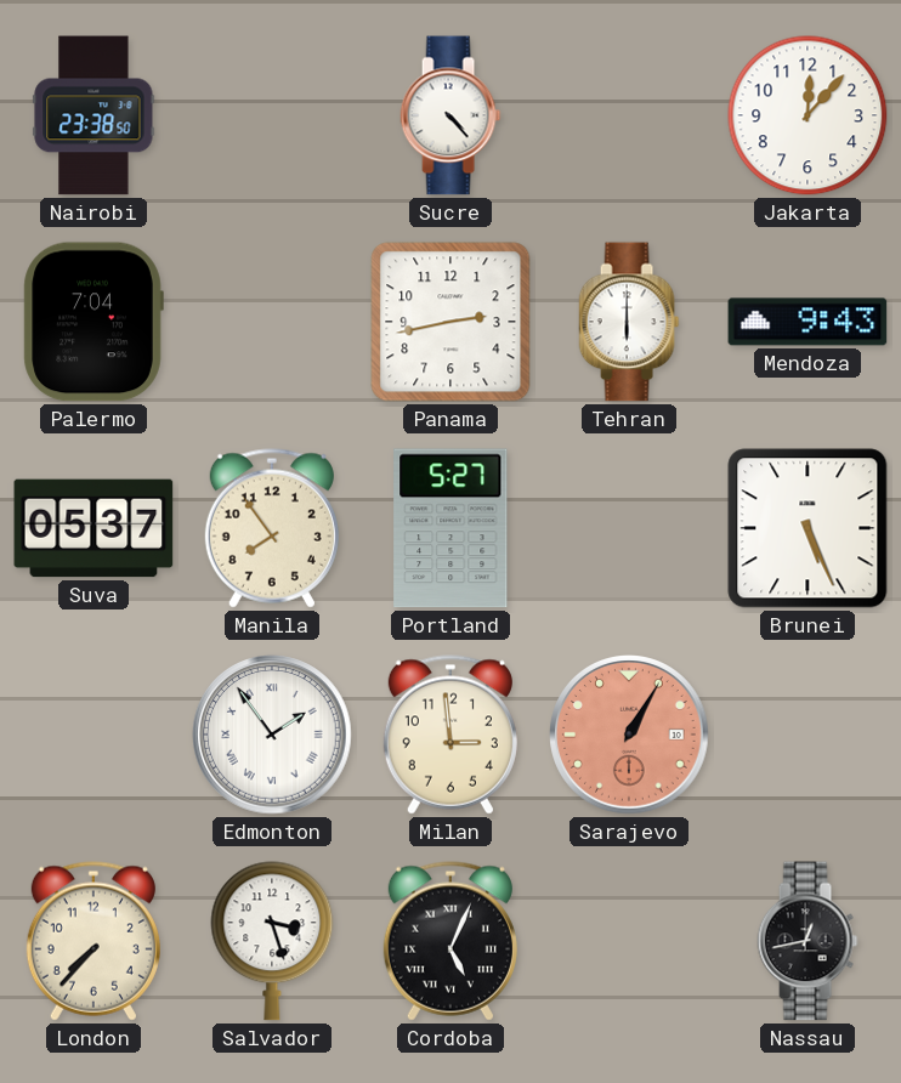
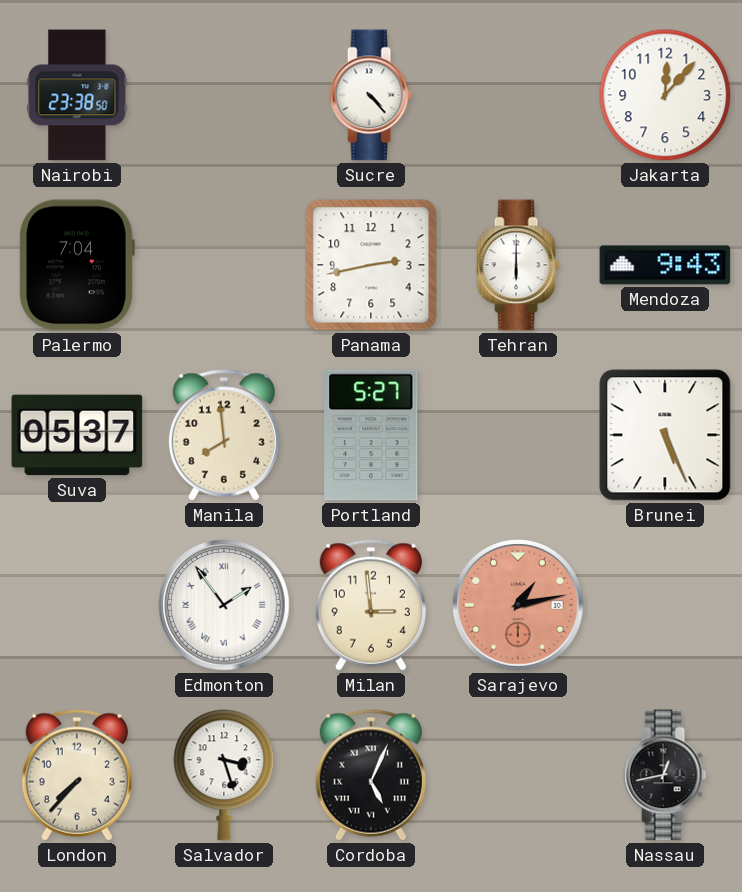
Manila: 7:54 -> 7:59 (224, 435)
Sarajevo: 1:05 -> 1:13 (518, 605)
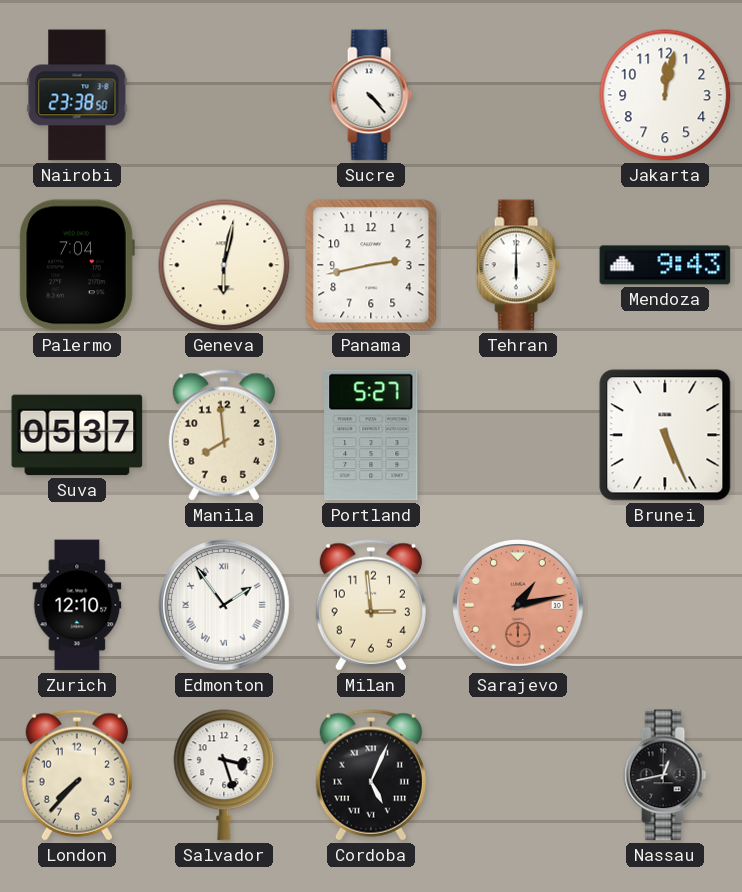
Jakarta: 12:07 -> 12:02 (665, 95)
Geneva: none -> 6:02 (224, 265)
Zurich: none -> 12:10 (77, 605)
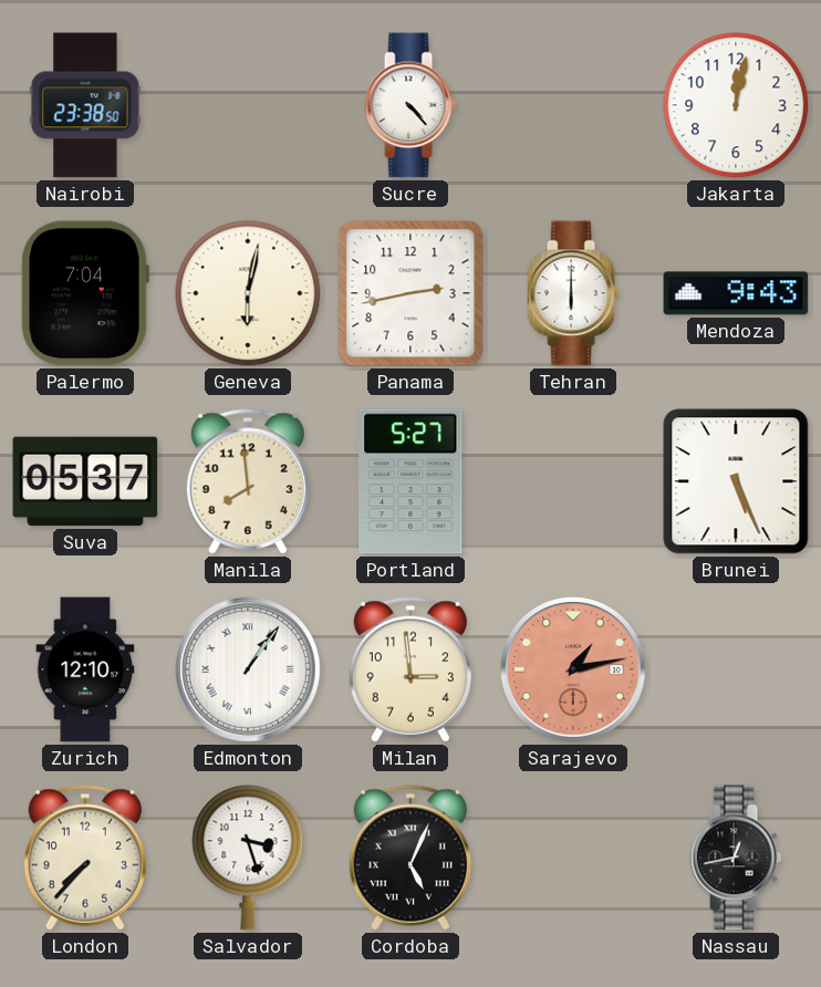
Edmonton: 1:54 -> 1:06 (248, 669)
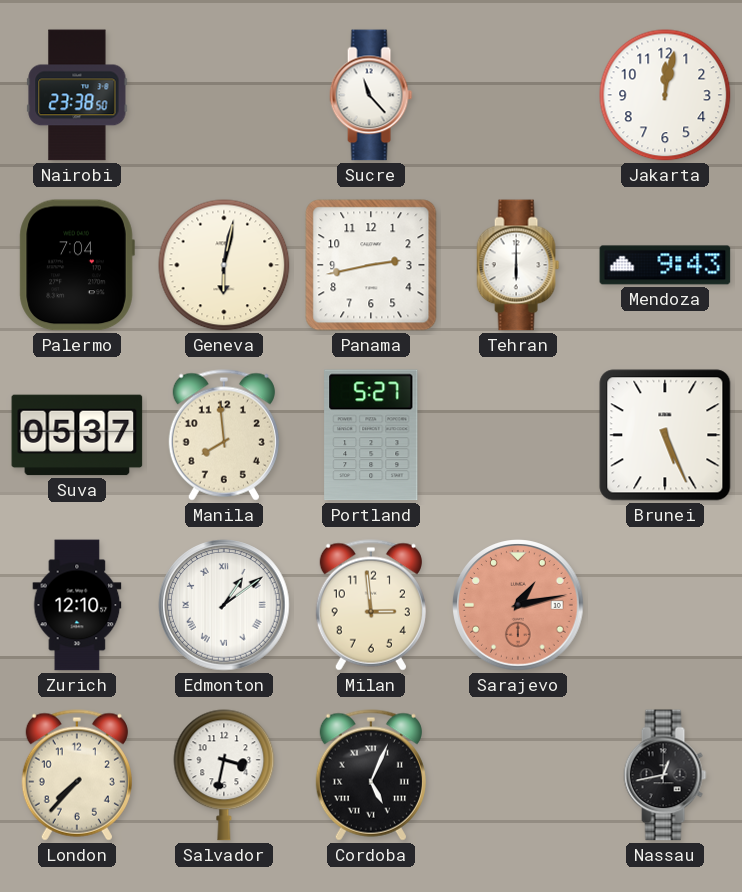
Sucre: 4:23 -> 11:23 (371, 95)
Edmonton: 1:06 -> 1:09 (224, 605)
Salvador: 3:27 -> 3:32 (224, 775)
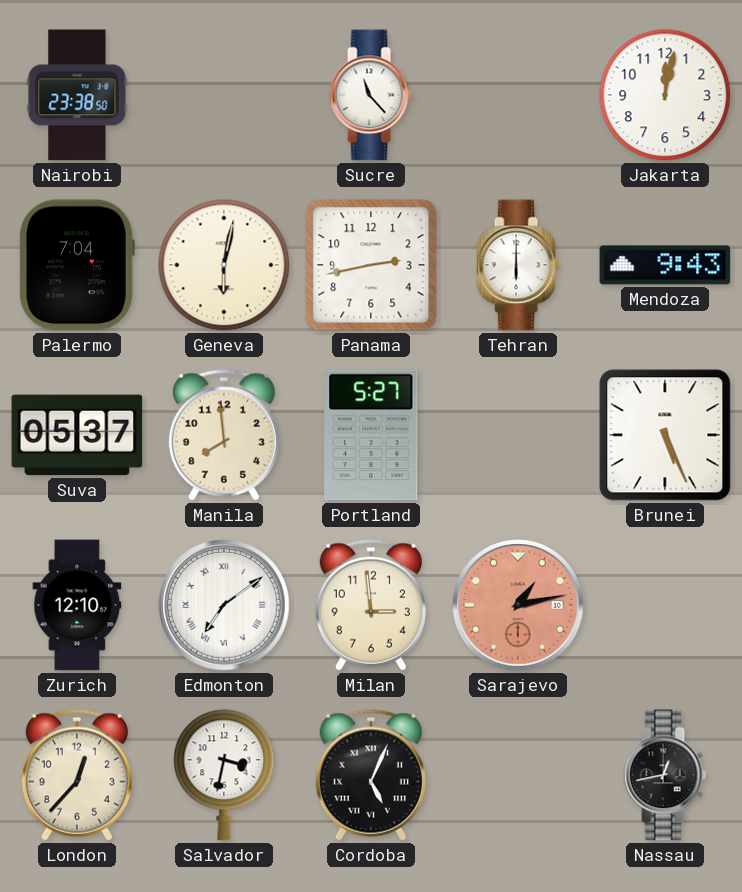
Edmonton: 1:09 -> 7:09 (224, 605)
London: 7:37 -> 12:37 (77, 775)
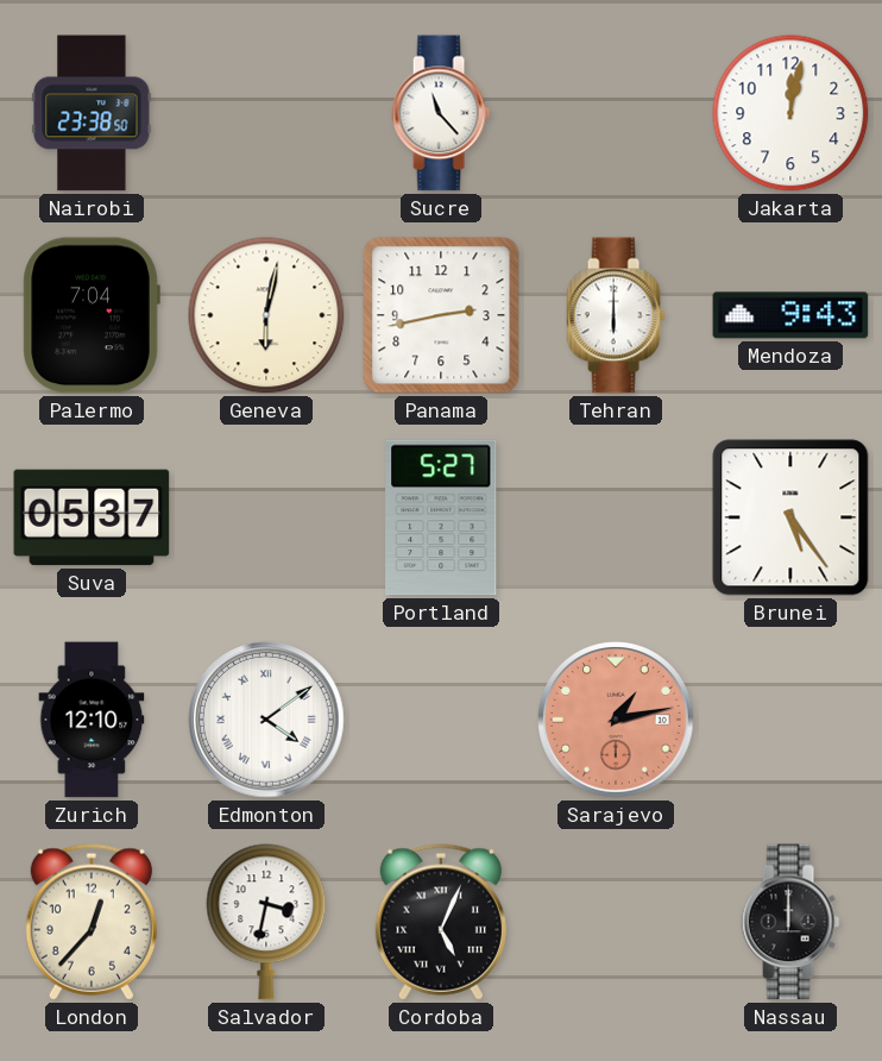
Manila: 7:59 -> none (224, 435)
Brunei: 5:26 -> 5:24 (790, 517)
Edmonton: 7:09 -> 4:09 (266, 720)
Milan: 2:59 -> none (371, 605)
Nassau: 12:43 -> 12:00 (790, 922)
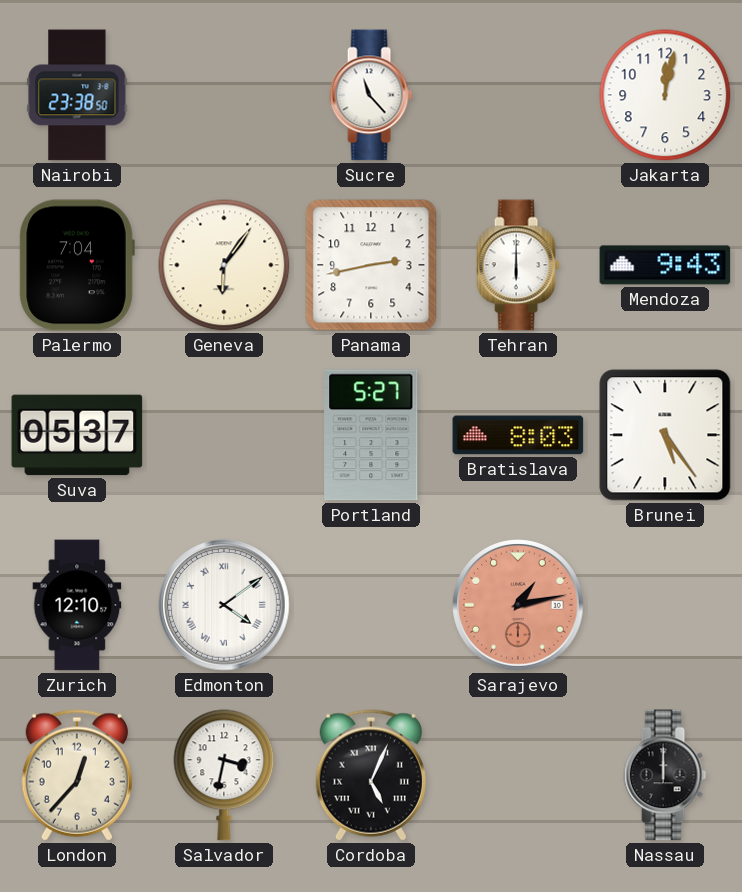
Geneva: 6:02 -> 6:06 (224, 265)
Bratislava: none -> 8:03 (518, 435)
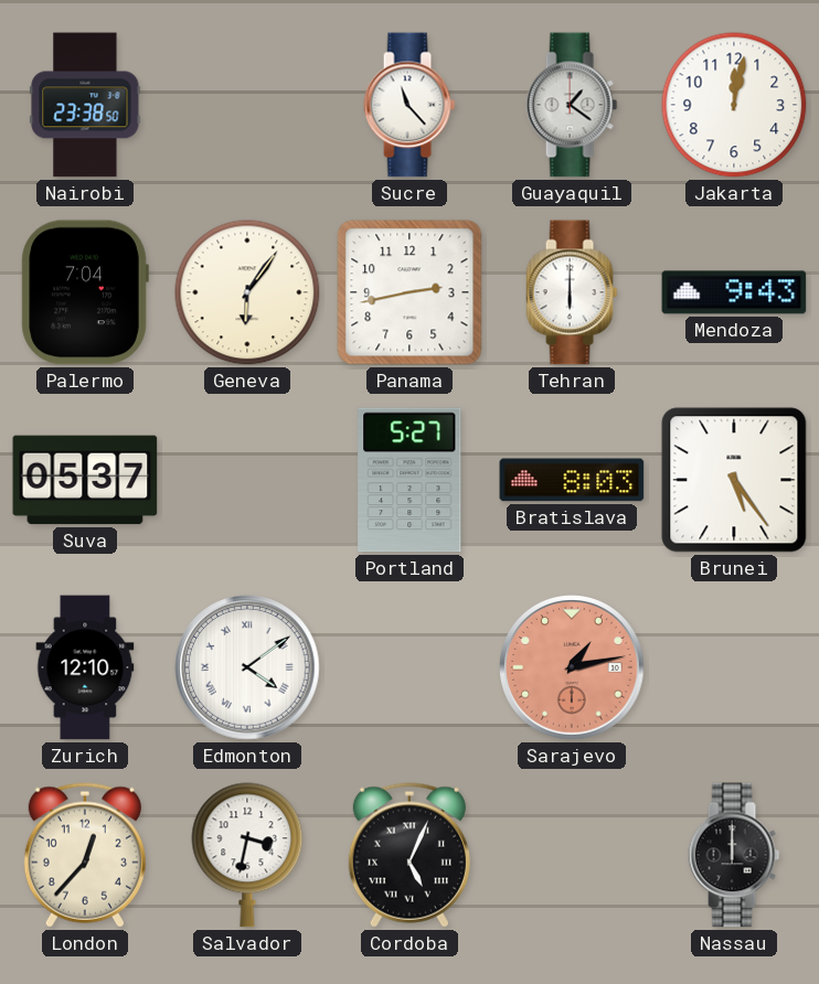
Guayaquil: none -> 1:21 (572, 105)
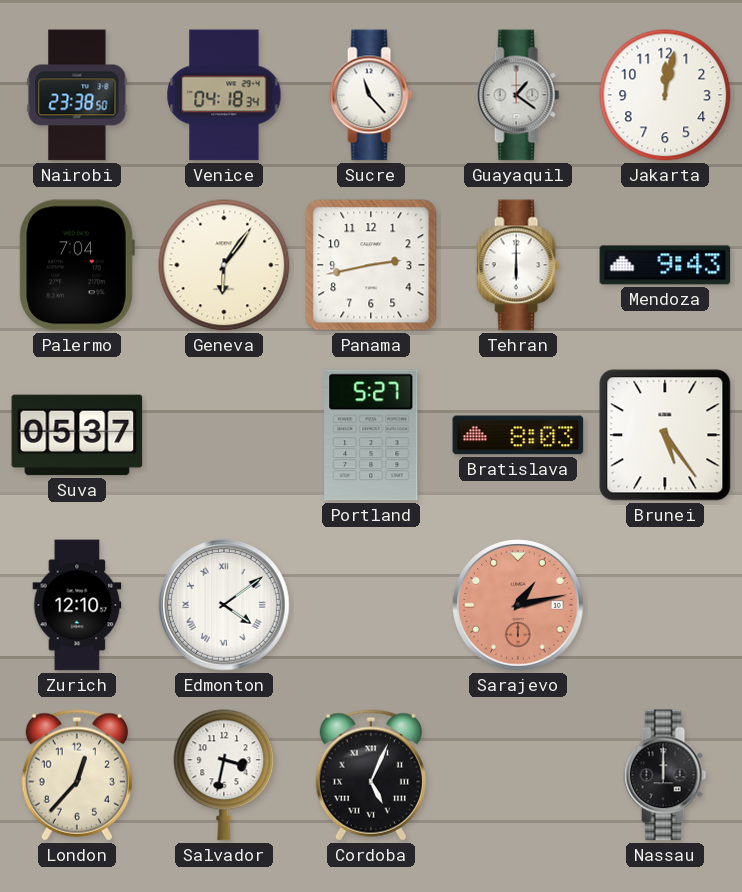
Venice: none -> 04:18 (224, 95)
